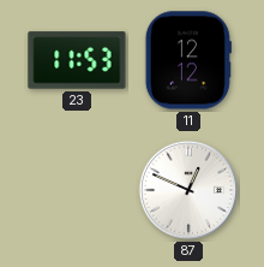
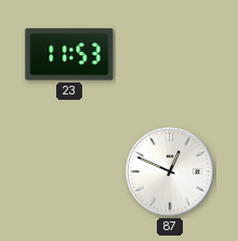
11: 12:12 -> none (188, 60)
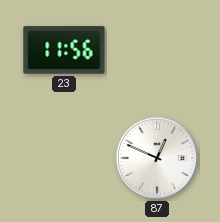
23: 11:53 -> 11:56 (64, 50)
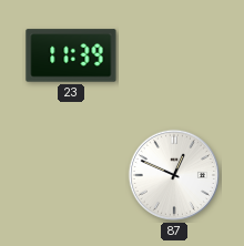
23: 11:56 -> 11:39 (71, 55)
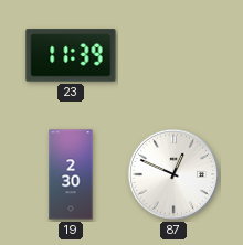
19: none -> 2:30 (71, 174)
